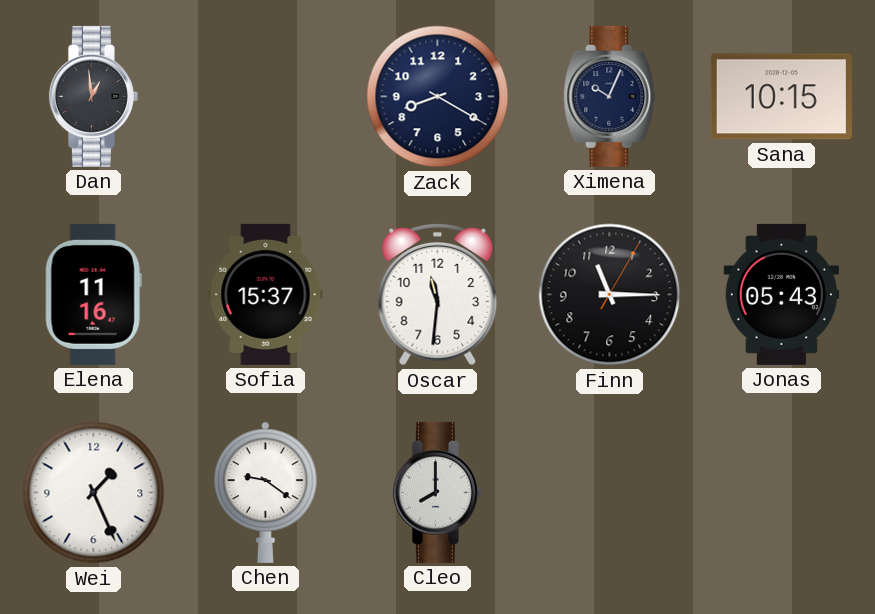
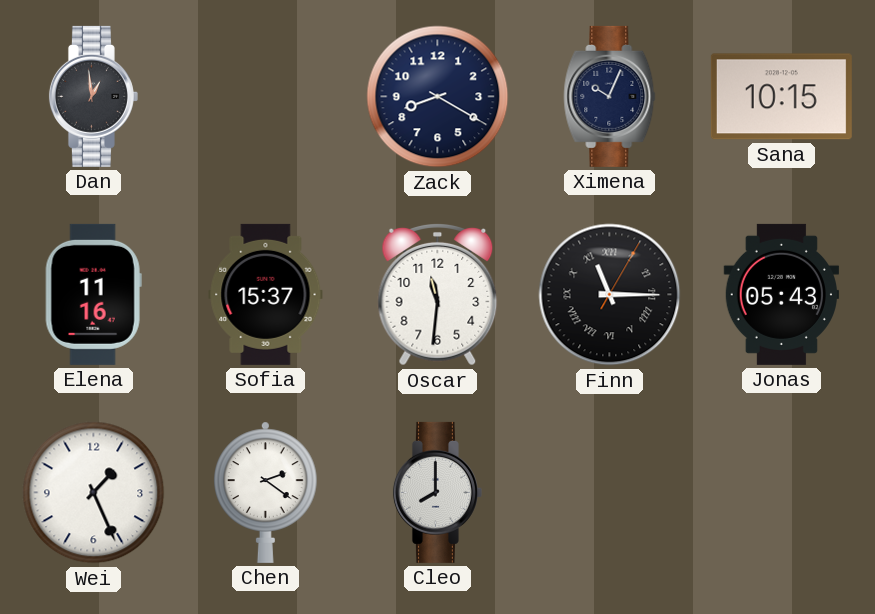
Finn numerals: Arabic -> Roman (610, 295)
Chen: 9:21 -> 2:21 (266, 492)
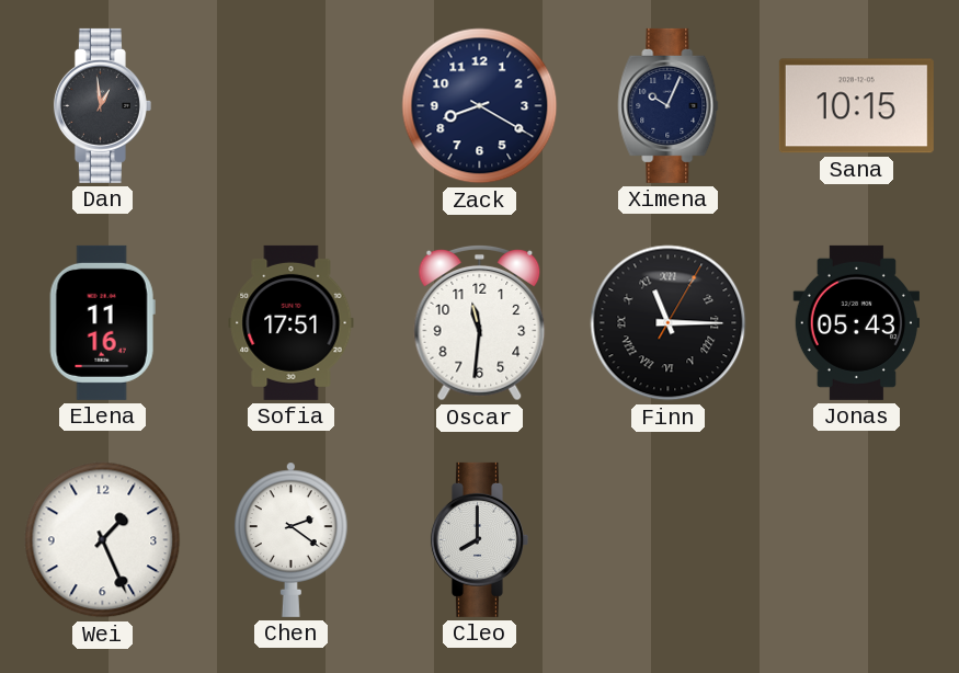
Sofia: 15:37 -> 17:51 (292, 322)
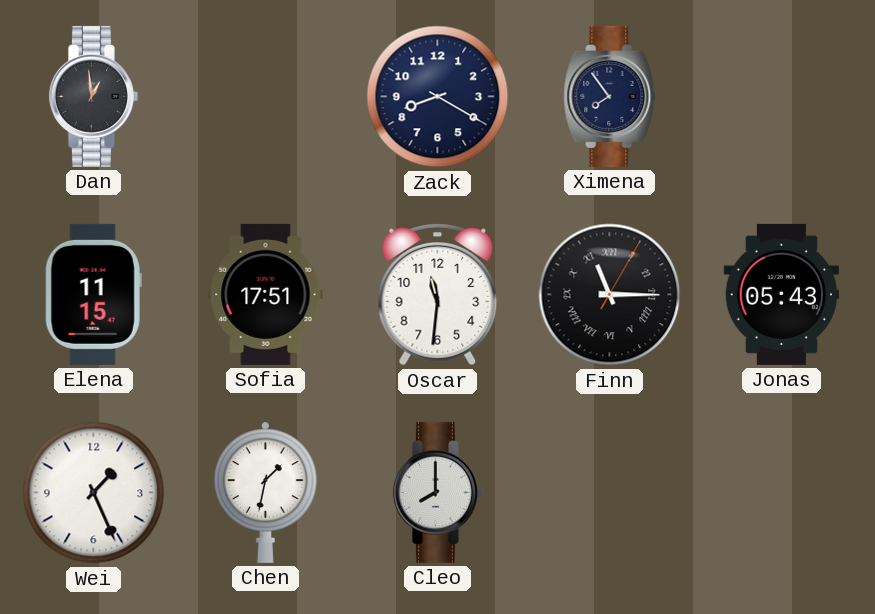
Ximena: 10:04 -> 7:54 (610, 96)
Sana: 10:15 -> none (856, 106)
Elena: 11:16 -> 11:15 (93, 294)
Chen: 2:21 -> 1:32 (266, 492)
